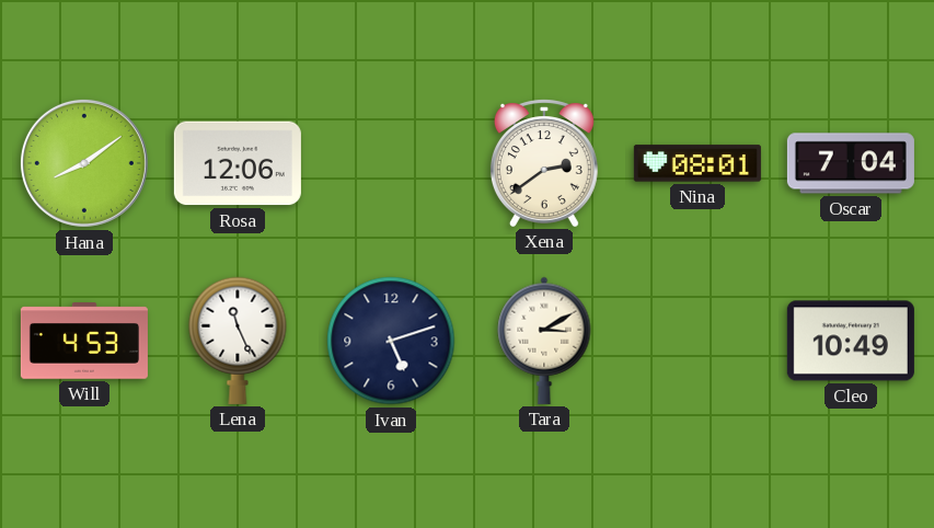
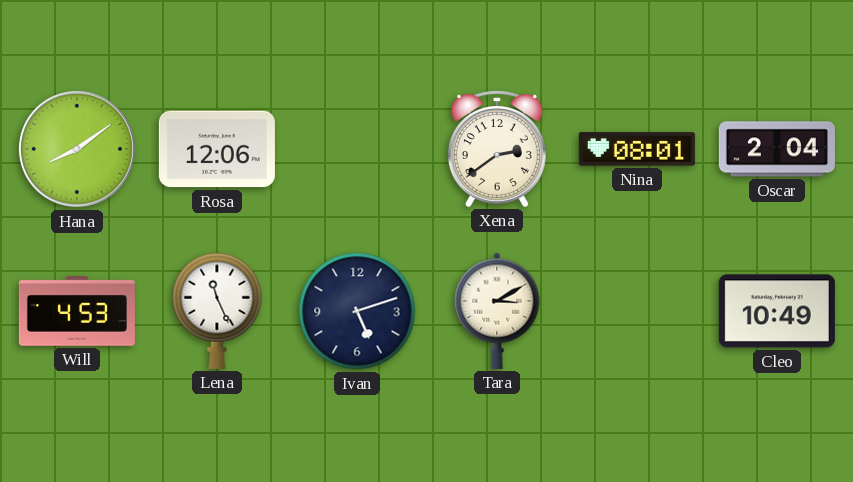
Oscar: 7:04 -> 2:04 (777, 149)
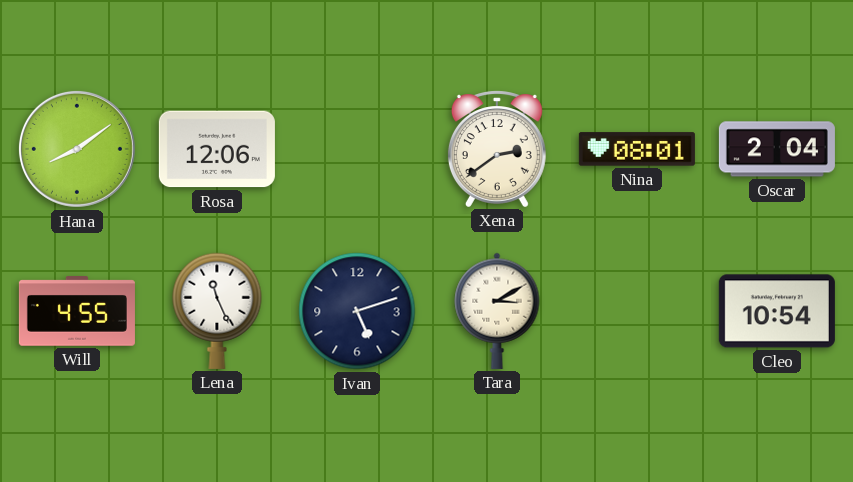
Will: 4:53 -> 4:55 (77, 311)
Cleo: 10:49 -> 10:54 (777, 311)
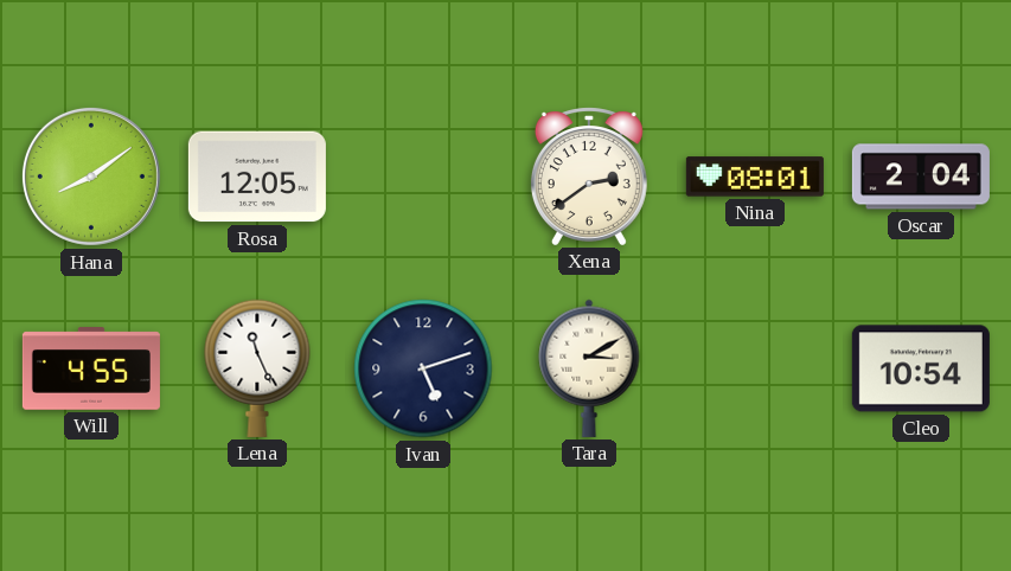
Rosa: 12:06 -> 12:05 (257, 177)
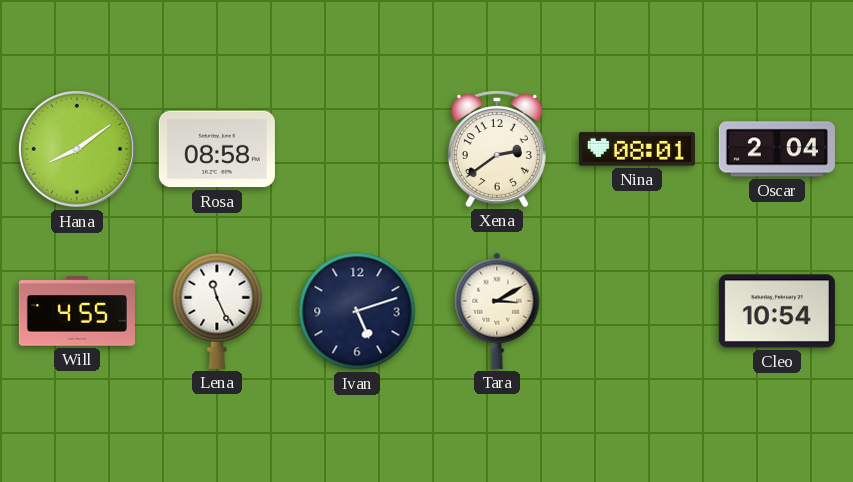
Rosa: 12:05 -> 08:58 (217, 149)
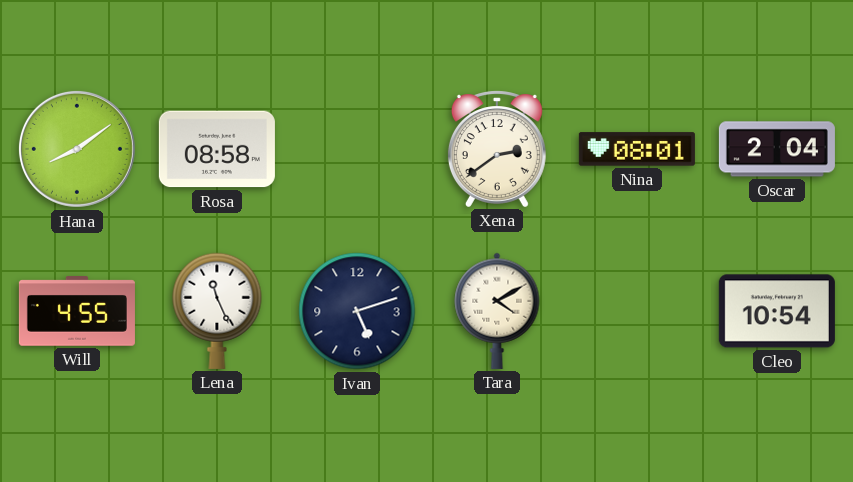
Tara: 3:10 -> 4:10 (497, 311)
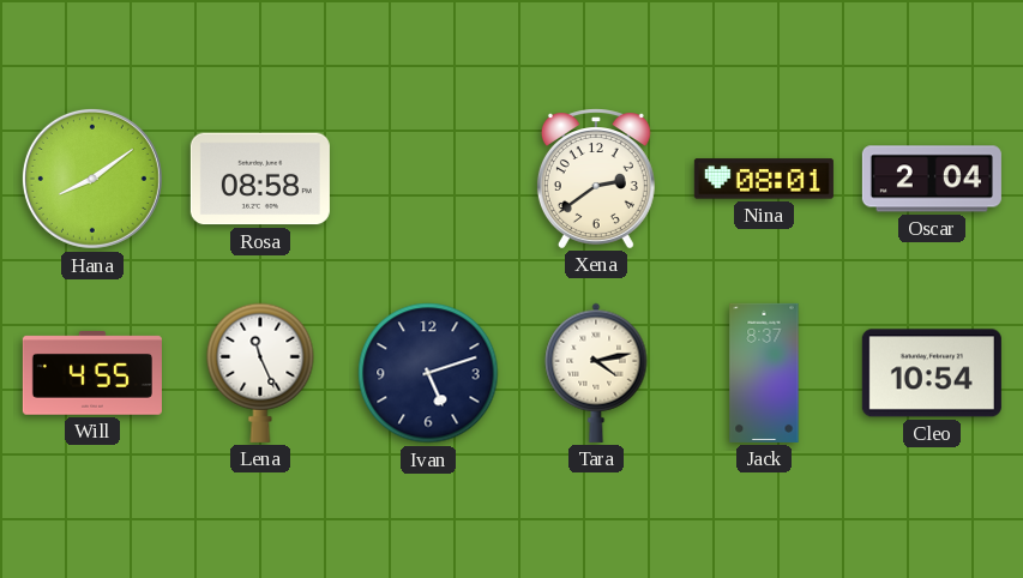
Tara: 4:10 -> 4:13 (596, 373)
Jack: none -> 8:37 (764, 373)
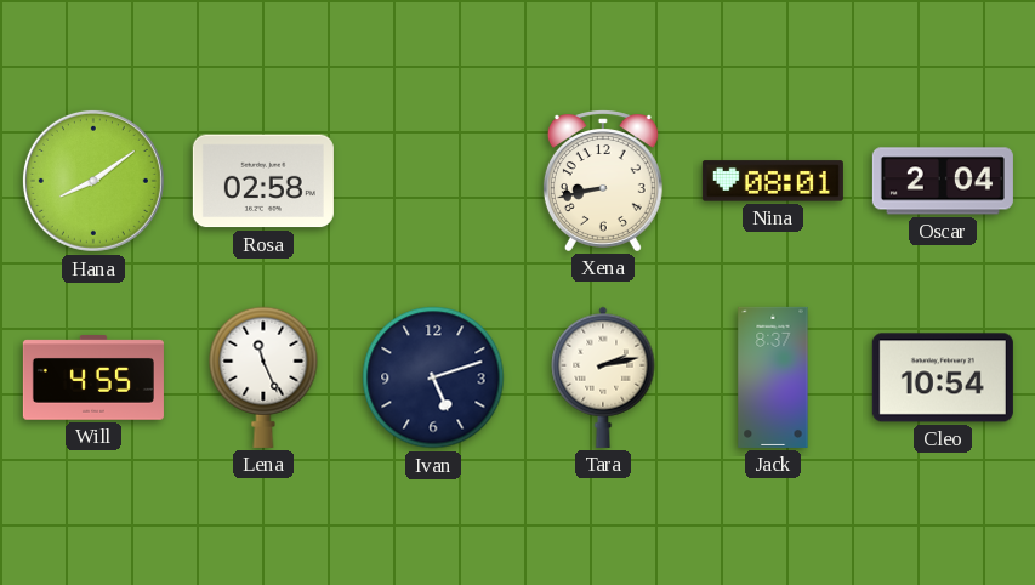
Rosa: 08:58 -> 02:58 (263, 181)
Xena: 2:39 -> 8:43 (603, 181)
Tara: 4:13 -> 2:13 (603, 377)
